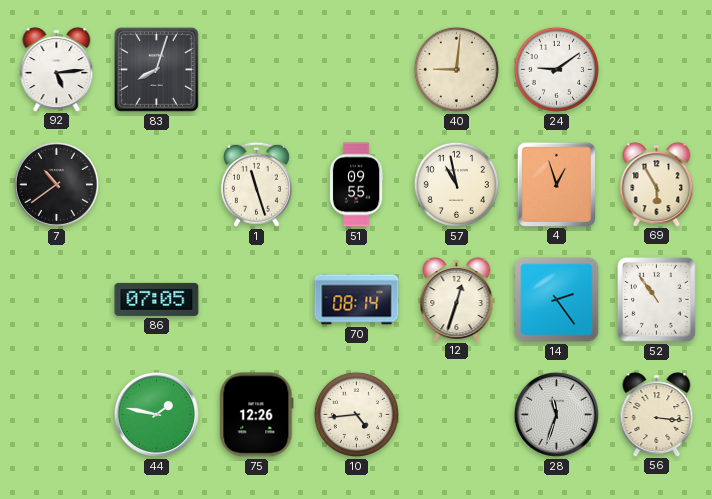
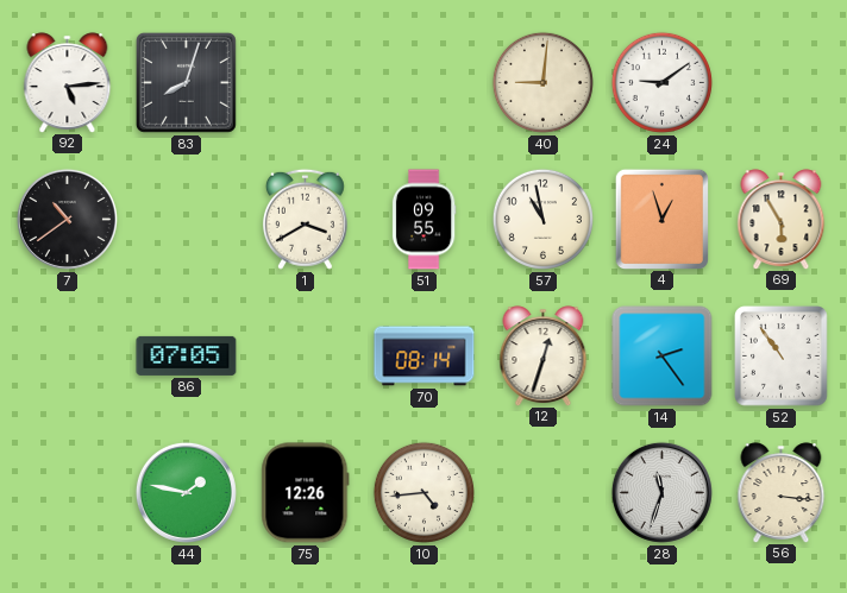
1: 11:27 -> 3:40 (305, 219)
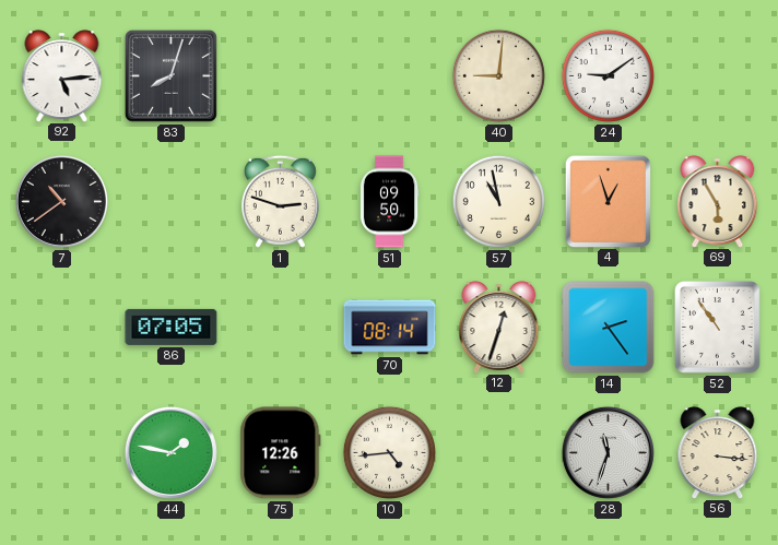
1: 3:40 -> 2:48 (280, 201)
51: 09:55 -> 09:50 (389, 202)
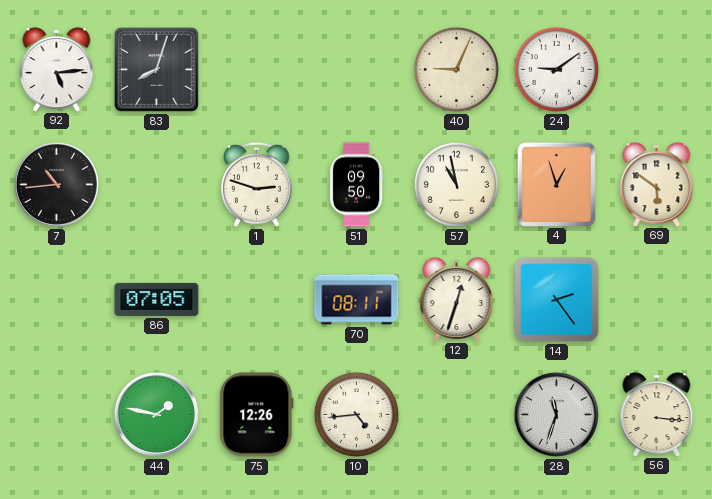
40: 9:01 -> 9:04 (456, 69)
7: 10:39 -> 10:44 (56, 184)
69: 5:55 -> 5:51 (657, 184)
70: 08:14 -> 08:11 (357, 300)
52: 10:54 -> none (718, 328)
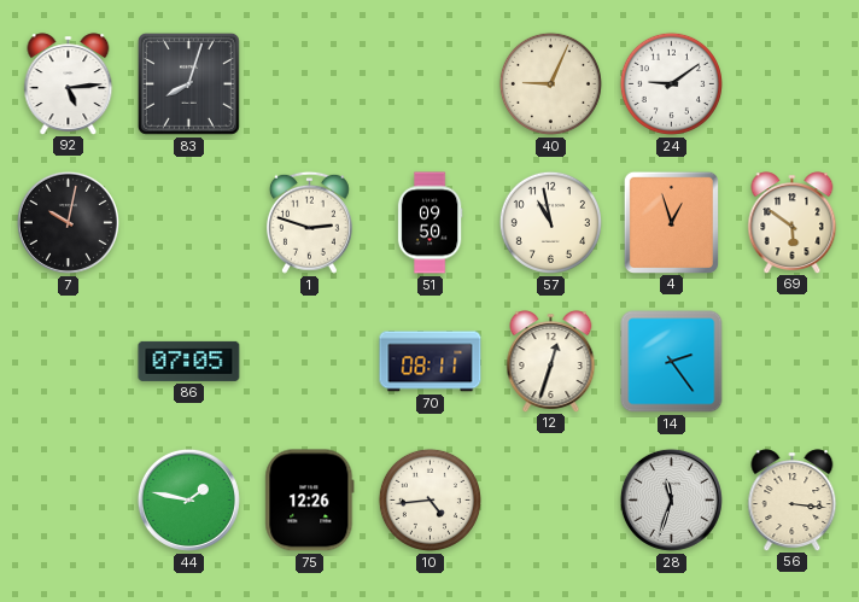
7: 10:44 -> 10:02 (68, 222)
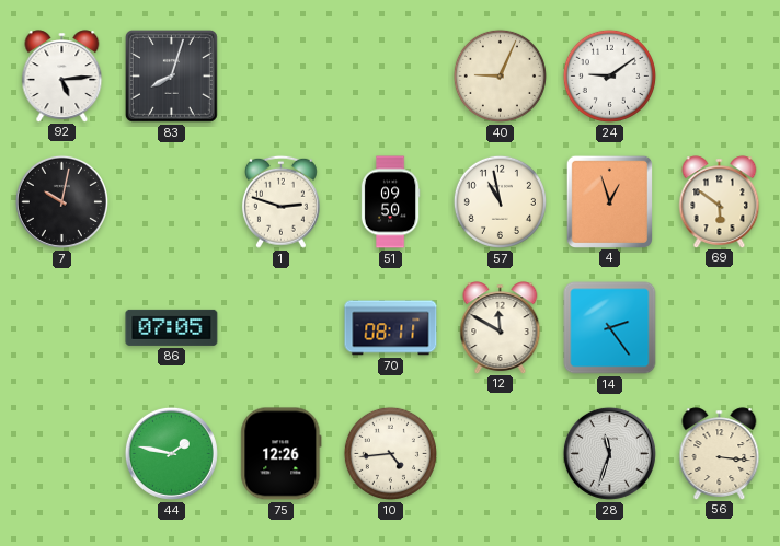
12: 12:33 -> 11:50 (501, 327)
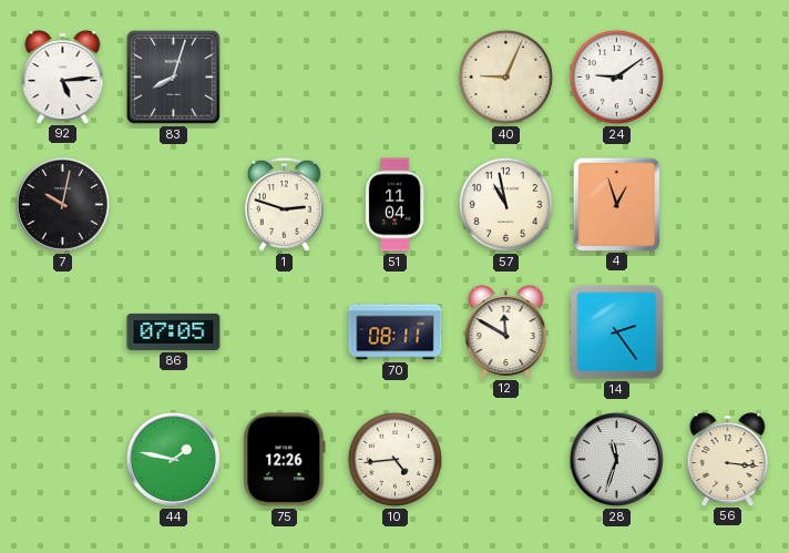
51: 09:50 -> 11:04 (394, 205)
69: 5:51 -> none (720, 201)
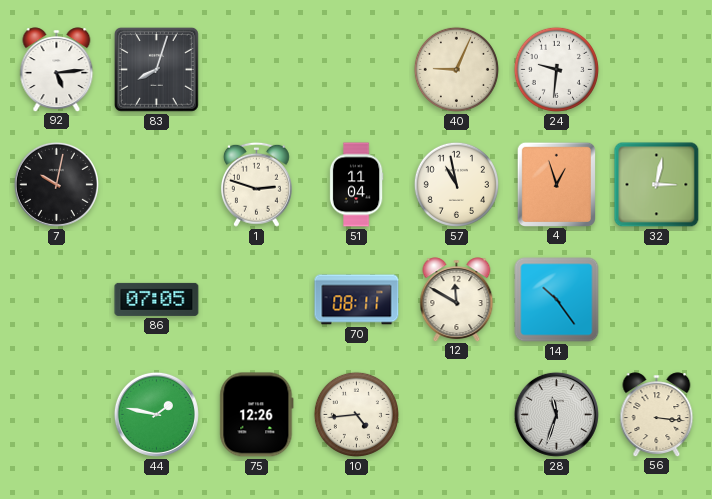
24: 9:09 -> 9:31 (556, 69)
32: none -> 3:02 (657, 185)
14: 2:24 -> 10:24 (557, 300)
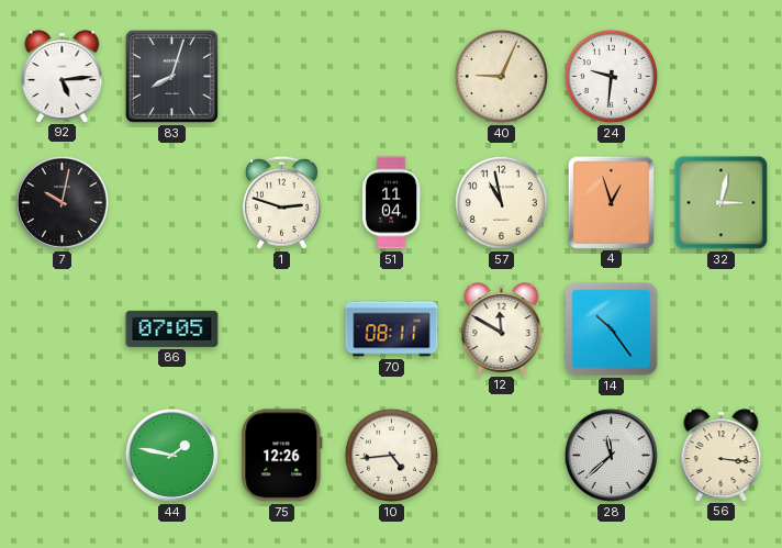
28: 11:33 -> 11:38 (611, 455)
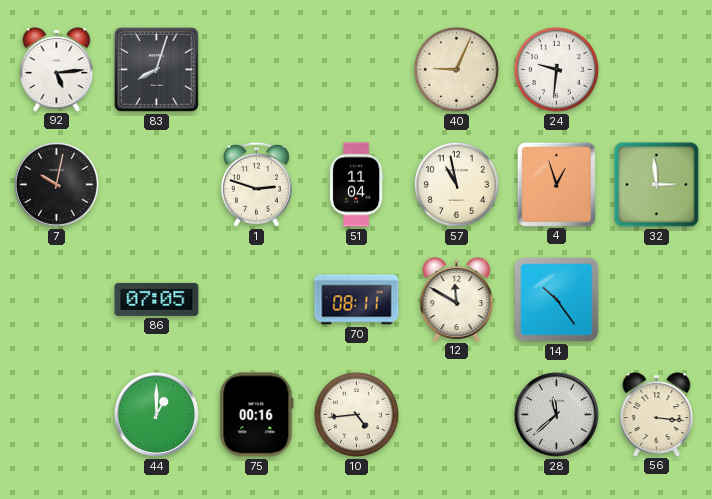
32: 3:02 -> 2:59 (657, 185)
44: 1:47 -> 1:00 (156, 414)
75: 12:26 -> 00:16 (257, 415)
